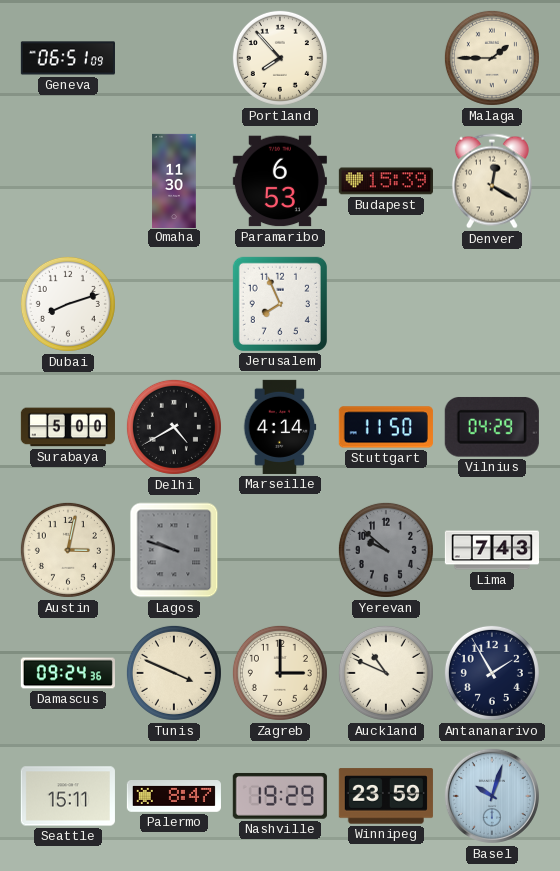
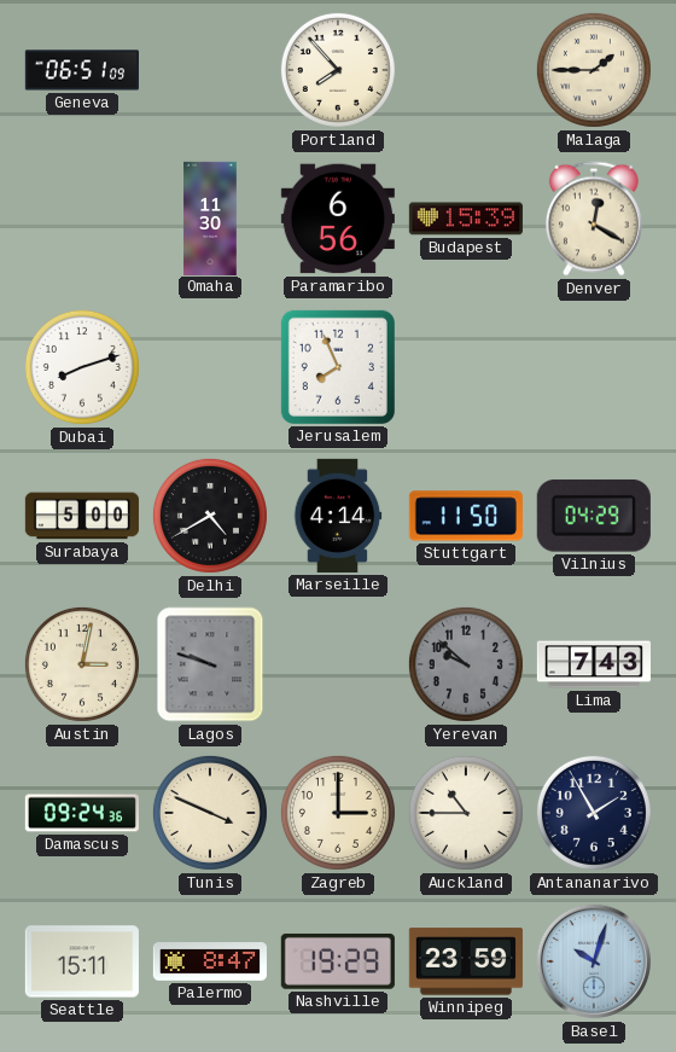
Paramaribo: 6:53 -> 6:56 (338, 219)
Auckland: 10:49 -> 10:45 (466, 813)
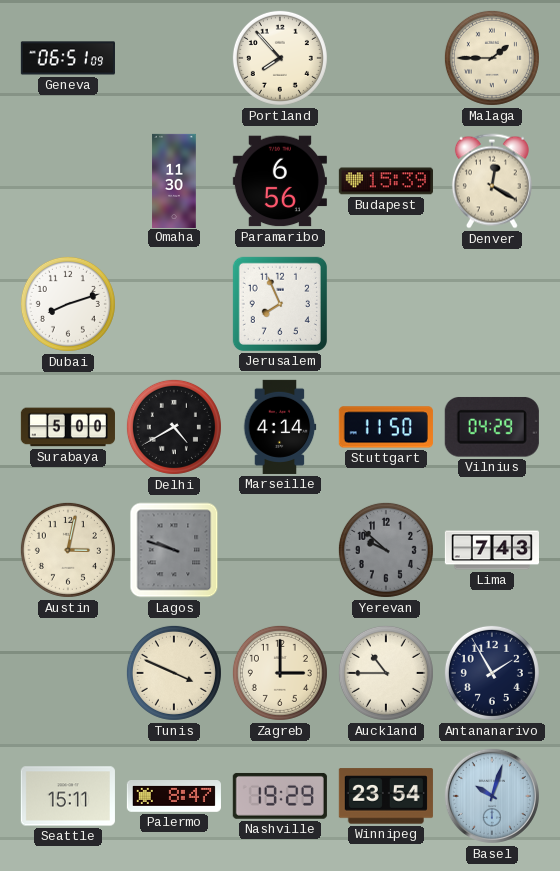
Damascus: 09:24 -> none (82, 813)
Winnipeg: 23:59 -> 23:54 (386, 796)
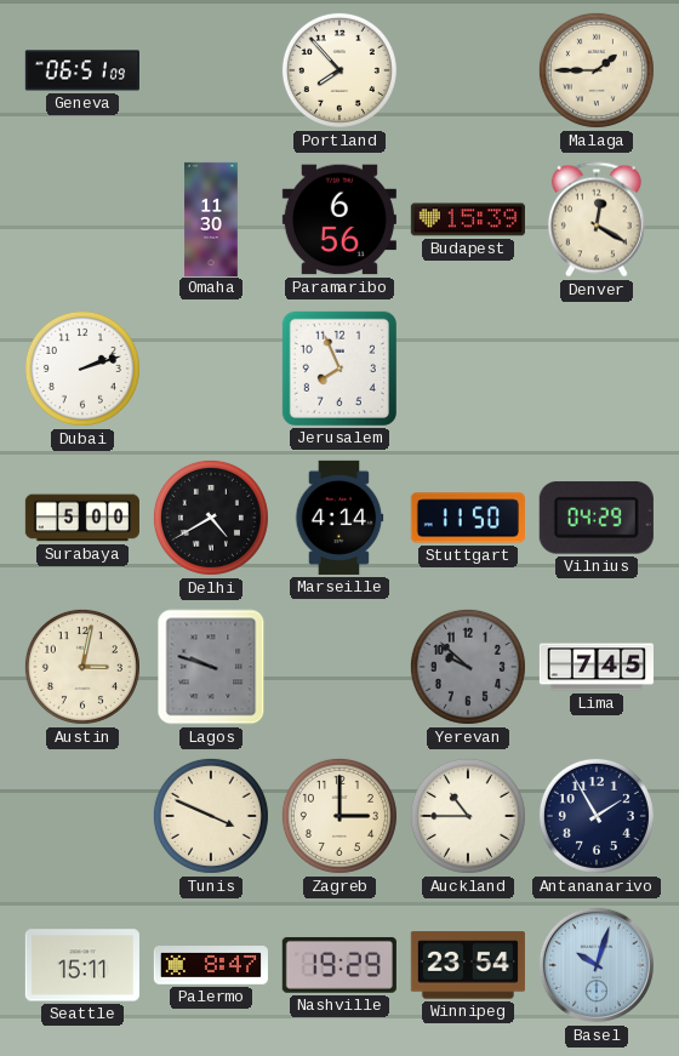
Dubai: 8:12 -> 2:12 (82, 369)
Lima: 7:43 -> 7:45 (595, 667)
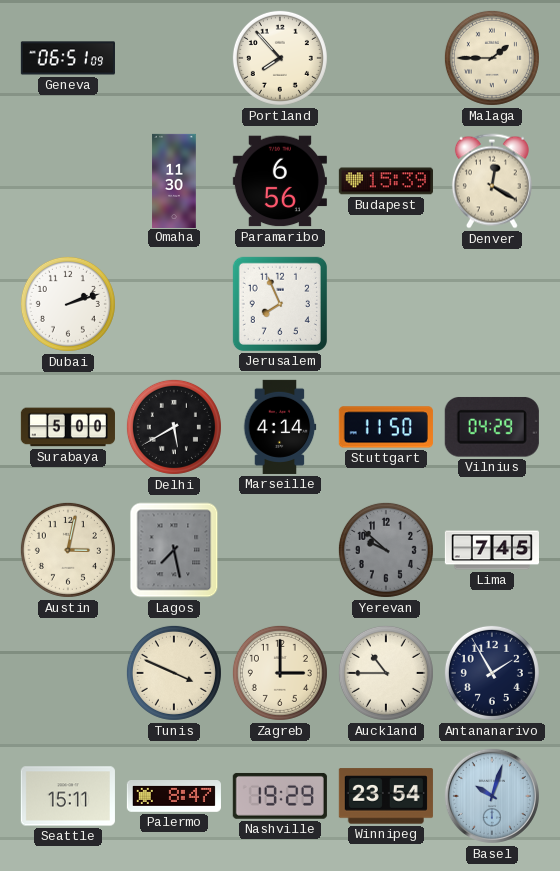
Delhi: 4:40 -> 5:40 (174, 427)
Lagos: 9:48 -> 7:28 (174, 550)
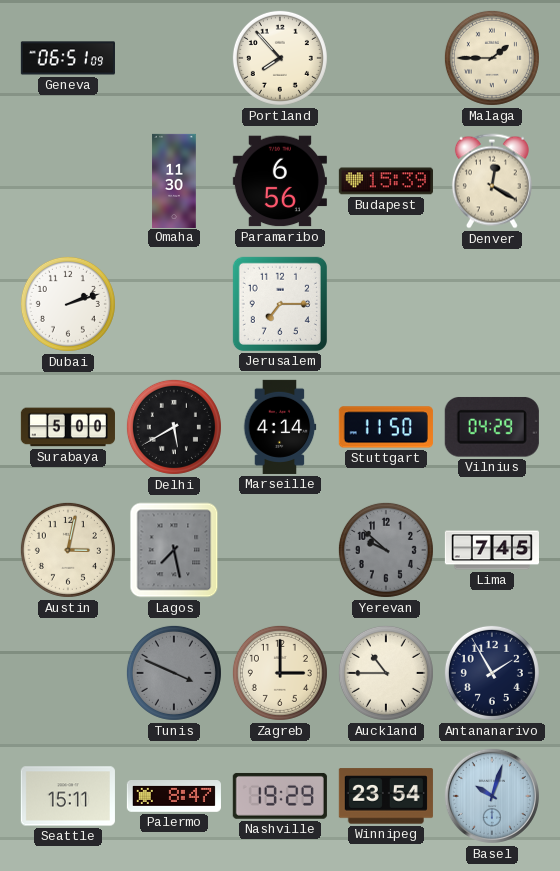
Jerusalem: 7:56 -> 7:15 (280, 304)
Tunis dial: cream -> grey (174, 673)
